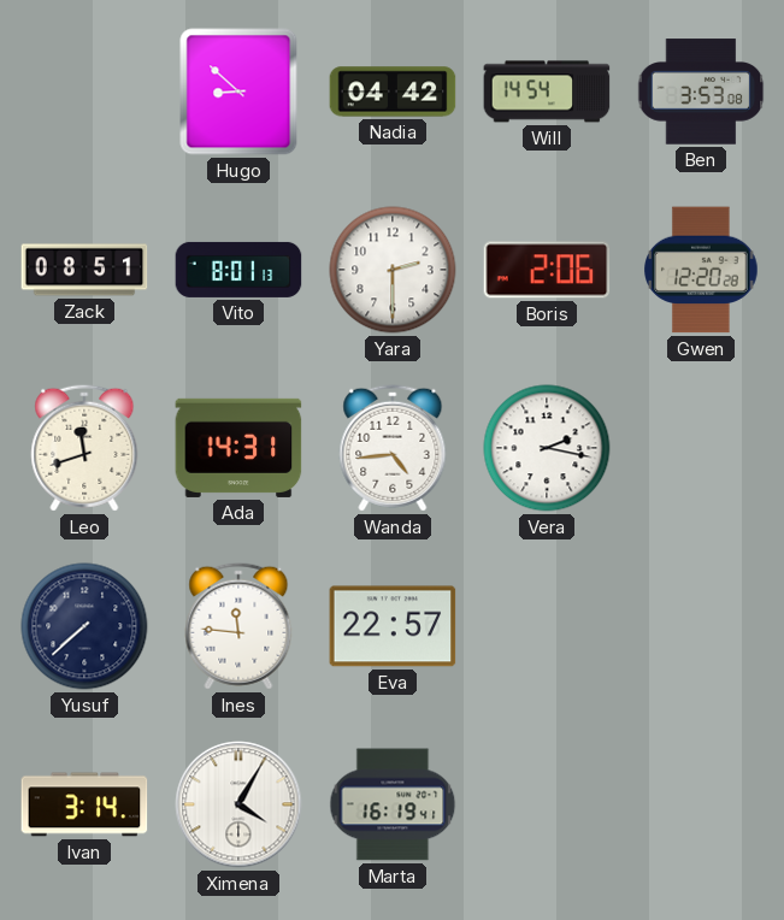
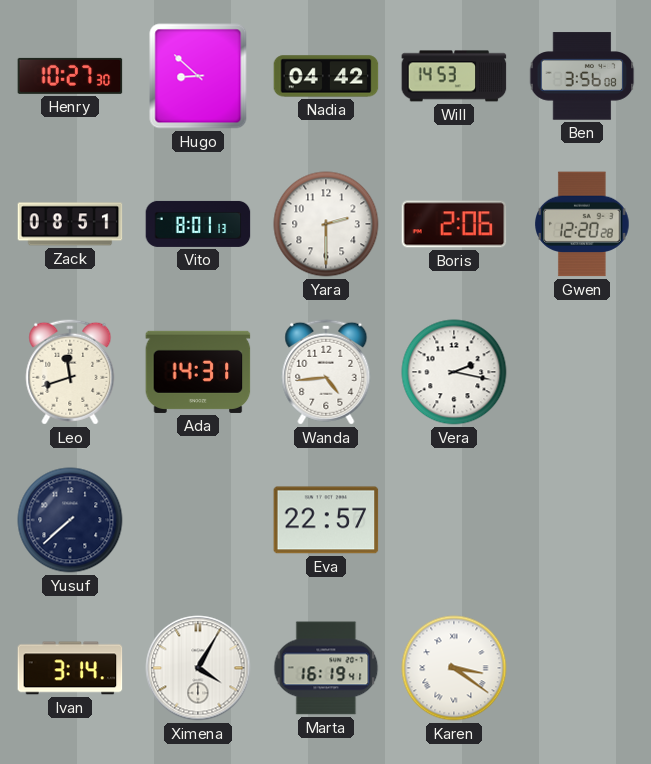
Henry: none -> 10:27 (70, 76)
Will: 14:54 -> 14:53 (454, 76)
Ben: 3:53 -> 3:56 (582, 76)
Ines: 11:46 -> none (238, 626)
Karen: none -> 3:21 (454, 668)
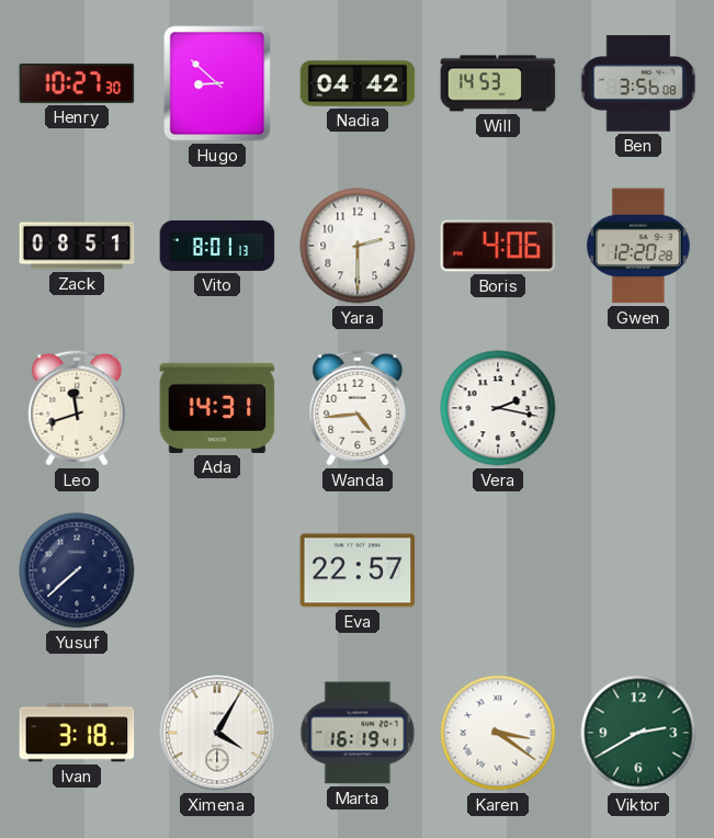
Boris: 2:06 -> 4:06 (498, 246)
Ivan: 3:14 -> 3:18 (77, 733)
Viktor: none -> 2:40 (638, 733)
